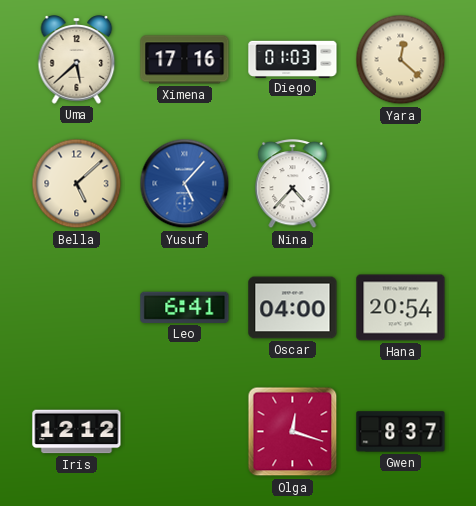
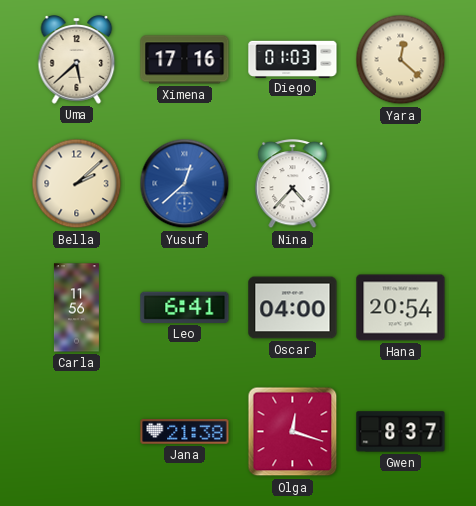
Bella: 5:08 -> 2:08 (77, 184)
Yusuf: 5:07 -> 12:38 (185, 184)
Carla: none -> 11:56 (76, 308)
Iris: 12:12 -> none (77, 432)
Jana: none -> 21:38 (185, 432)
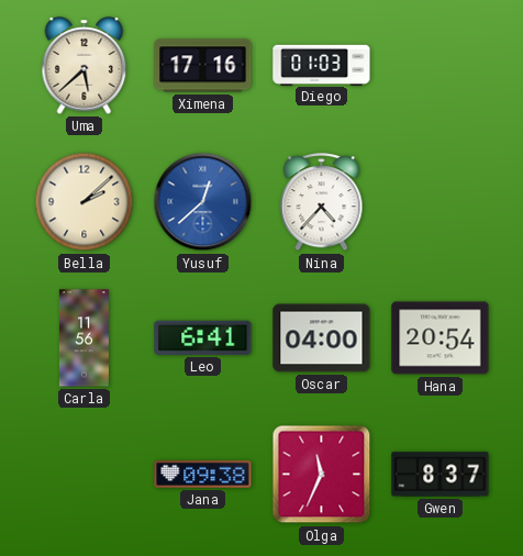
Yara: 12:22 -> none (401, 60)
Jana: 21:38 -> 09:38 (203, 475)
Olga: 12:18 -> 11:34 (322, 475)
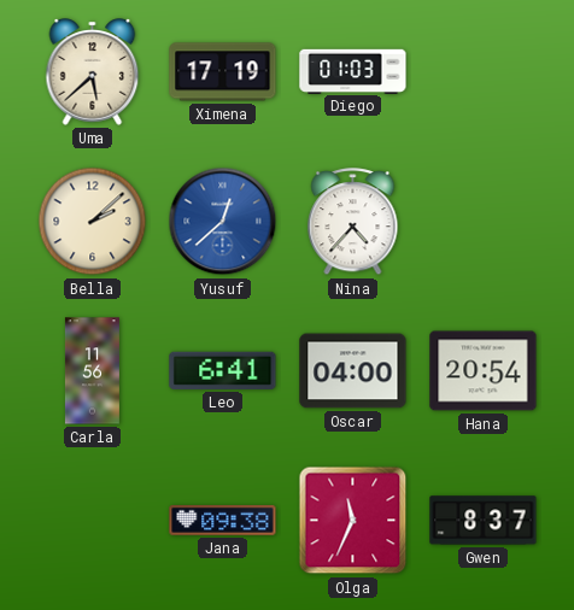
Ximena: 17:16 -> 17:19 (223, 72)
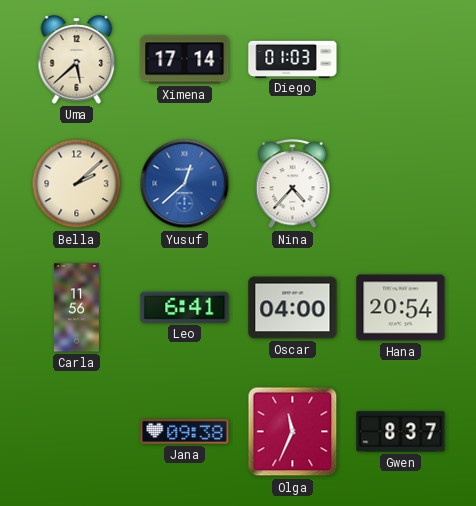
Ximena: 17:19 -> 17:14 (185, 60)
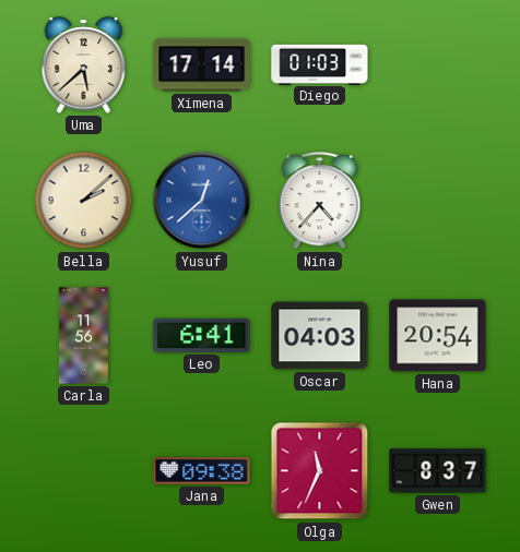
Oscar: 04:00 -> 04:03 (320, 336)
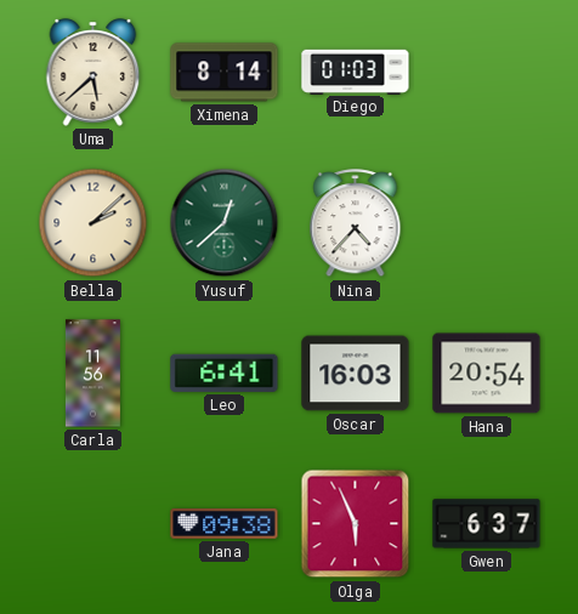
Ximena: 17:14 -> 8:14 (225, 73)
Yusuf dial: blue -> green (225, 223)
Oscar: 04:03 -> 16:03 (356, 374)
Olga: 11:34 -> 5:56 (356, 524)
Gwen: 8:37 -> 6:37 (487, 524)
